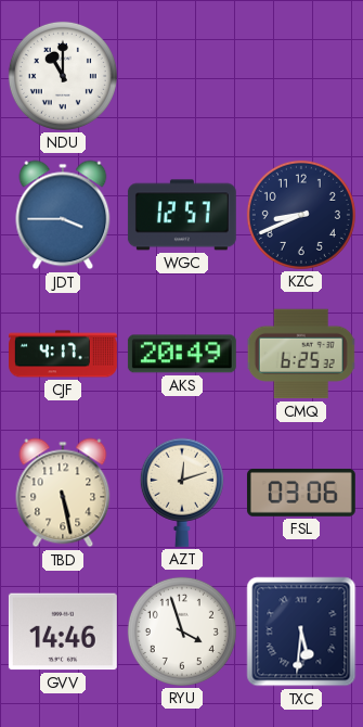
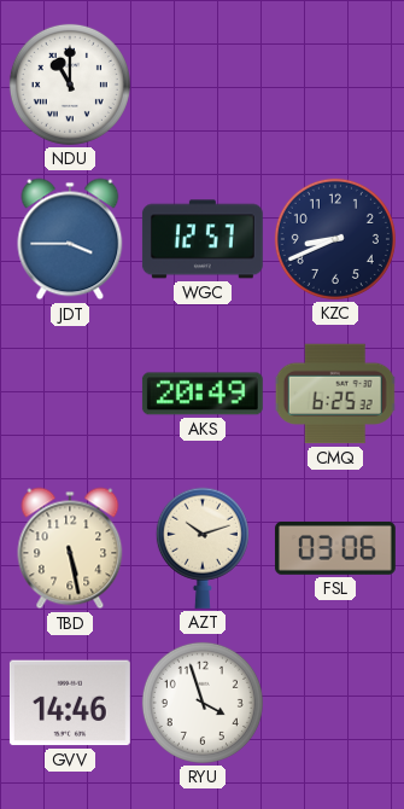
CJF: 4:17 -> none (64, 354)
AZT: 12:12 -> 10:12 (203, 548)
TXC: 5:31 -> none (301, 632)
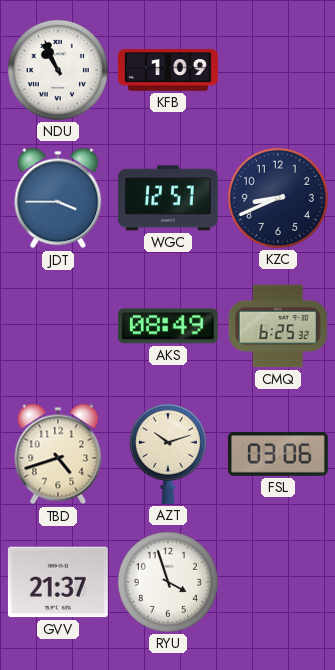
NDU: 11:00 -> 10:56 (58, 70)
KFB: none -> 1:09 (168, 70)
AKS: 20:49 -> 08:49 (168, 326)
TBD: 5:28 -> 4:42 (58, 454)
GVV: 14:46 -> 21:37 (58, 582)
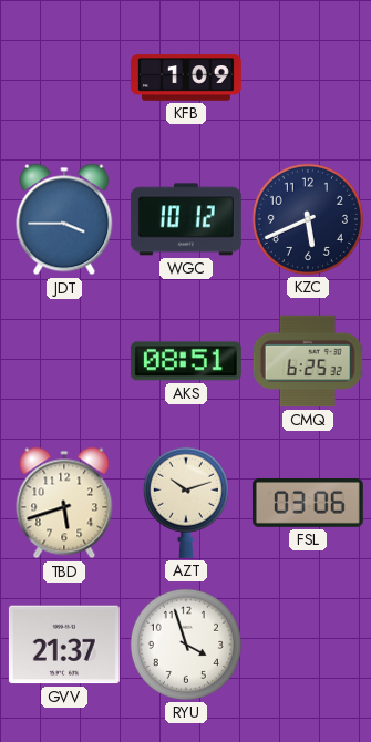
NDU: 10:56 -> none (58, 70)
WGC: 12:57 -> 10:12 (186, 219)
KZC: 8:41 -> 5:41 (308, 219)
AKS: 08:49 -> 08:51 (186, 361)
TBD: 4:42 -> 5:42 (64, 503)
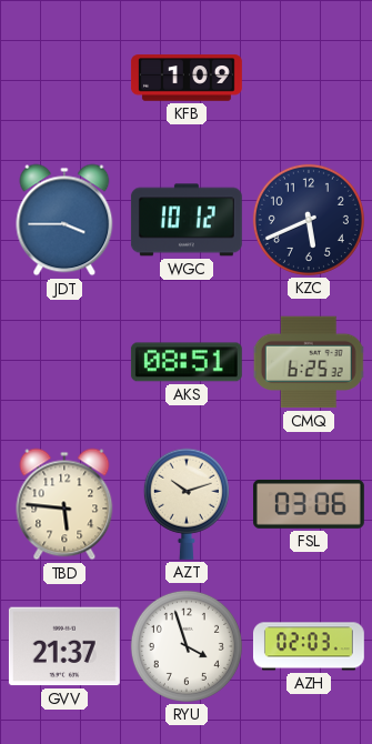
TBD: 5:42 -> 5:46 (64, 504)
AZH: none -> 02:03 (309, 646)
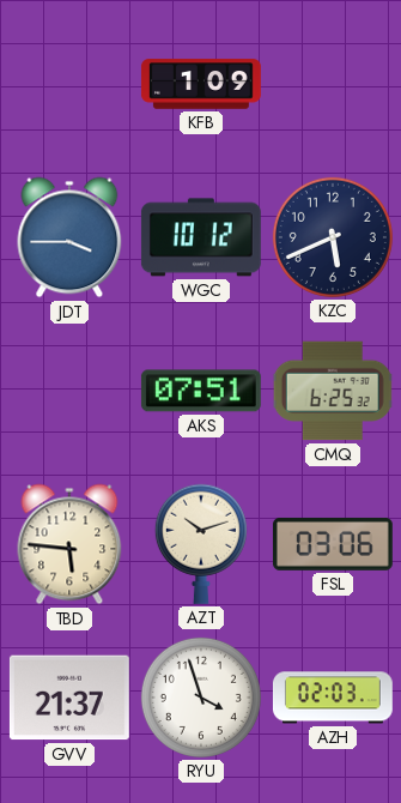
AKS: 08:51 -> 07:51 (201, 391)
